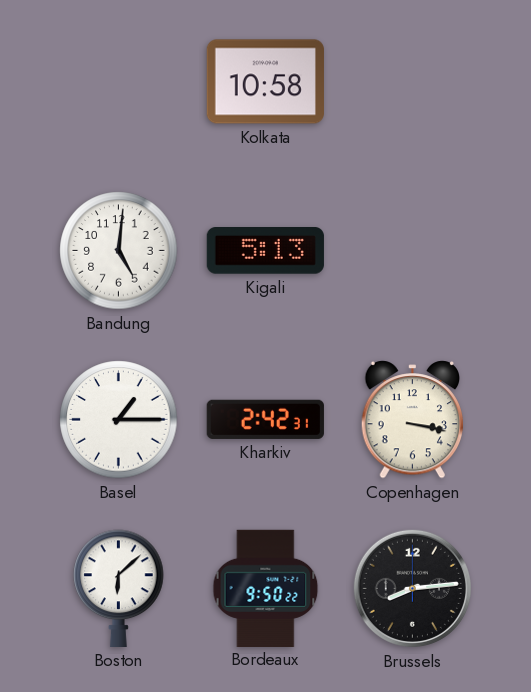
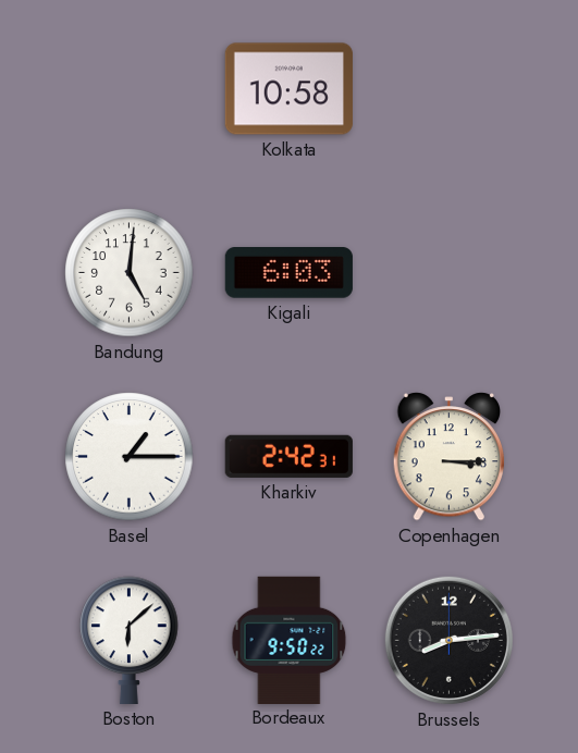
Kigali: 5:13 -> 6:03 (288, 273)
Copenhagen: 3:17 -> 3:15 (450, 457)
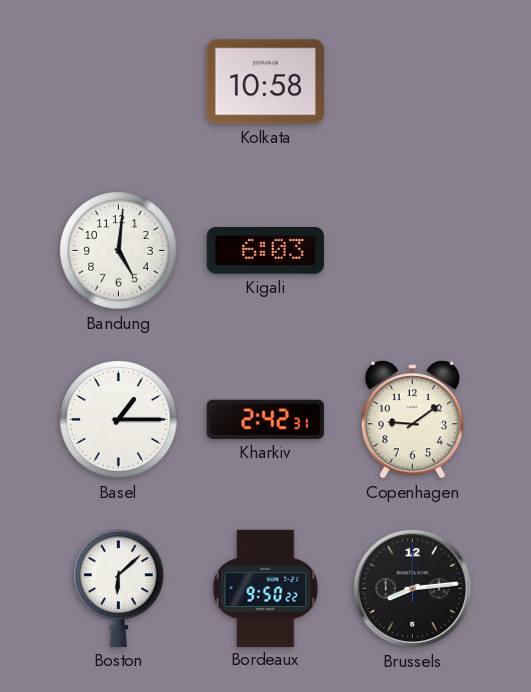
Copenhagen: 3:15 -> 9:09 (413, 420)
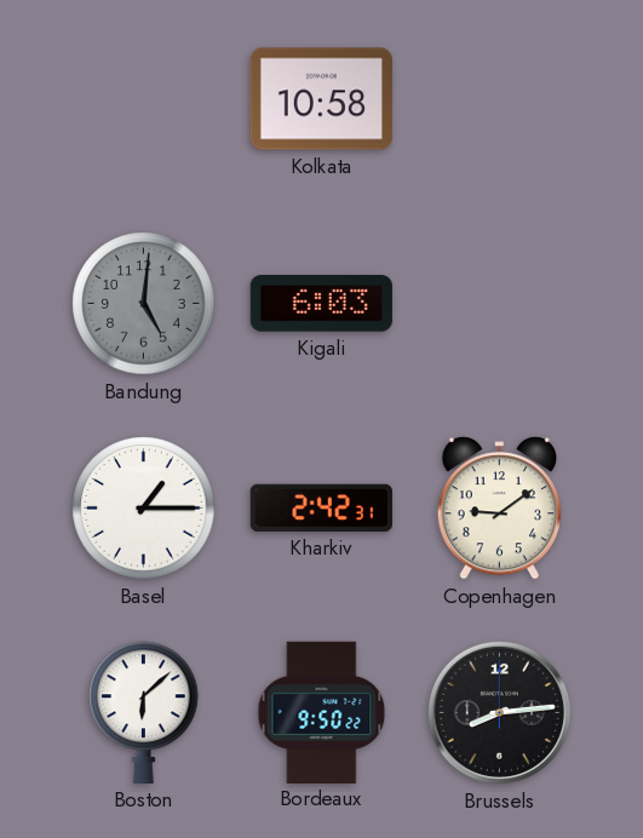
Bandung dial: white -> grey (144, 304)
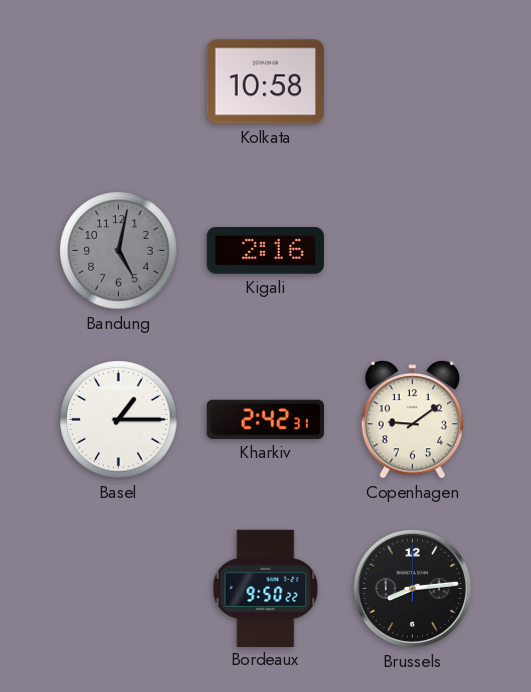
Bandung: 5:01 -> 5:02 (119, 251)
Kigali: 6:03 -> 2:16 (265, 251)
Boston: 6:08 -> none (144, 712)
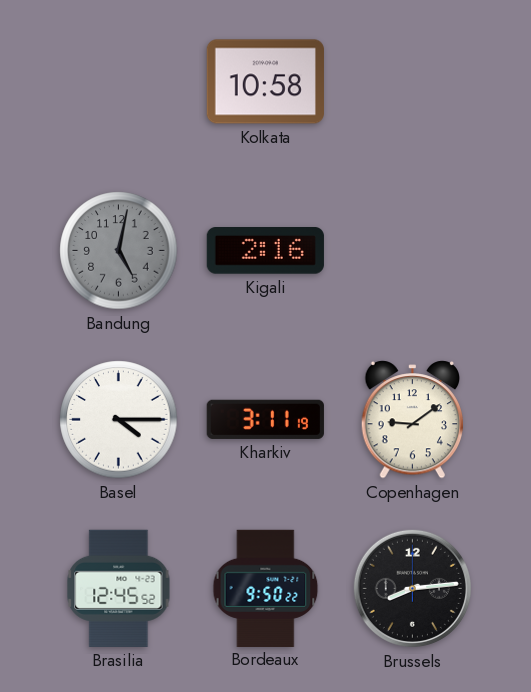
Basel: 1:15 -> 4:15 (119, 420)
Kharkiv: 2:42 -> 3:11 (265, 419)
Brasilia: none -> 12:45 (119, 588)
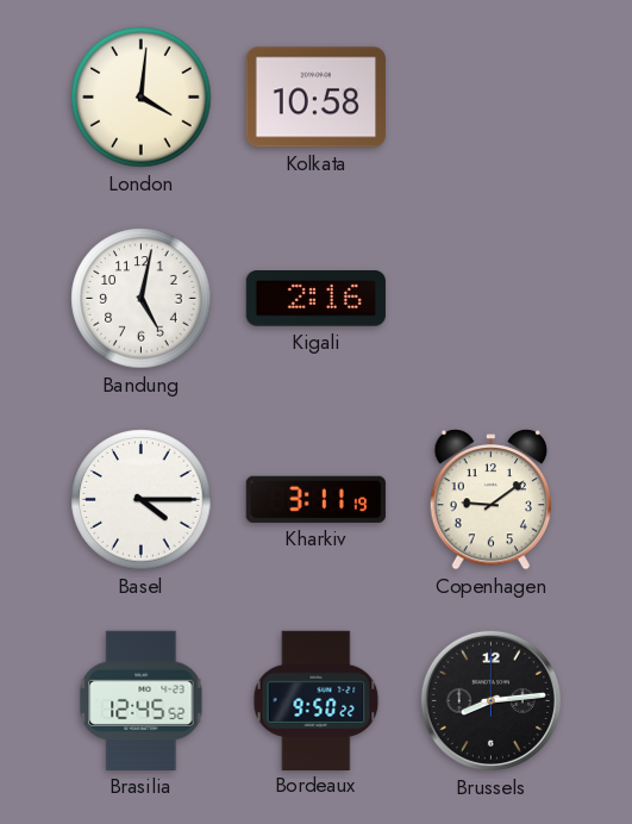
London: none -> 4:01 (142, 98)
Bandung dial: grey -> white (142, 299)
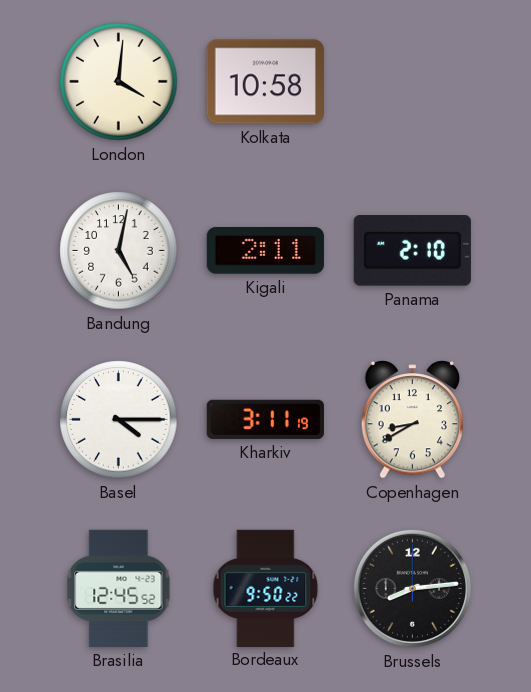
Kigali: 2:16 -> 2:11 (265, 251)
Panama: none -> 2:10 (412, 251)
Copenhagen: 9:09 -> 8:40 (413, 420)
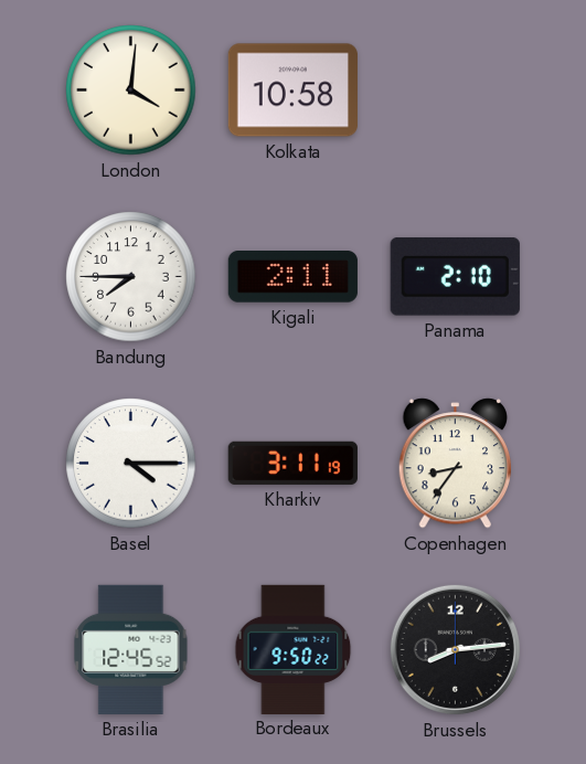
Bandung: 5:02 -> 7:45 (131, 277)
Copenhagen: 8:40 -> 8:36 (456, 464)
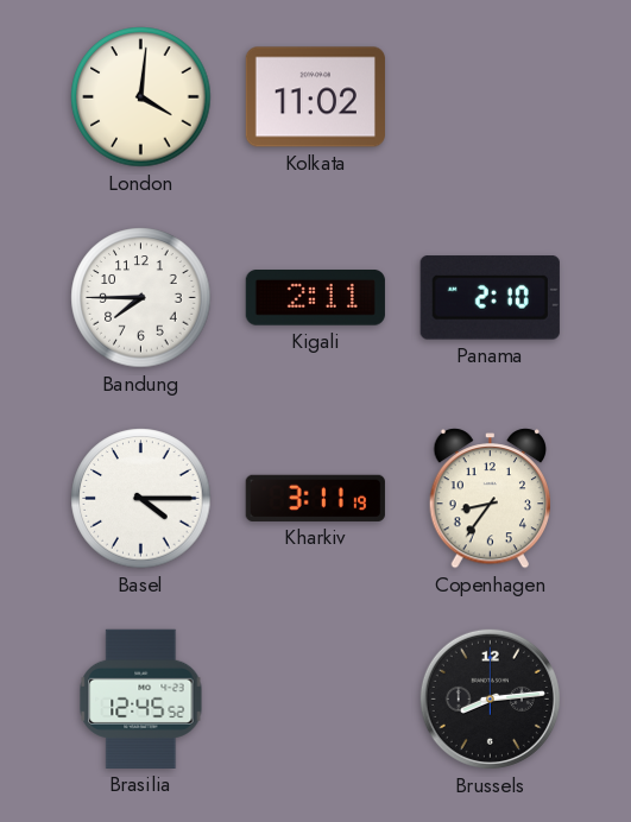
Kolkata: 10:58 -> 11:02 (315, 97)
Bordeaux: 9:50 -> none (294, 649)
